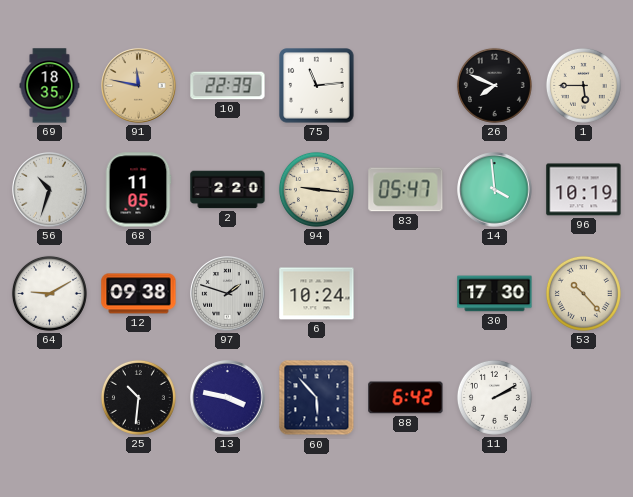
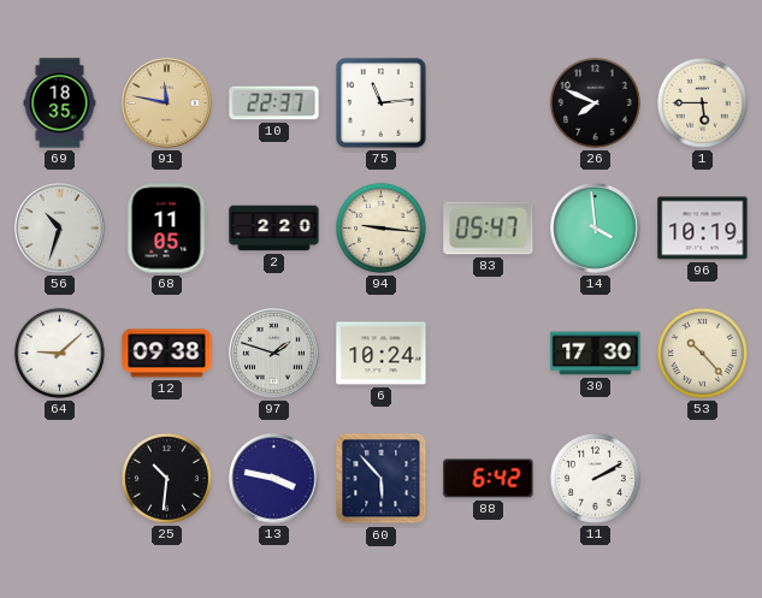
10: 22:39 -> 22:37 (274, 103)
64: 9:10 -> 9:08 (59, 353)
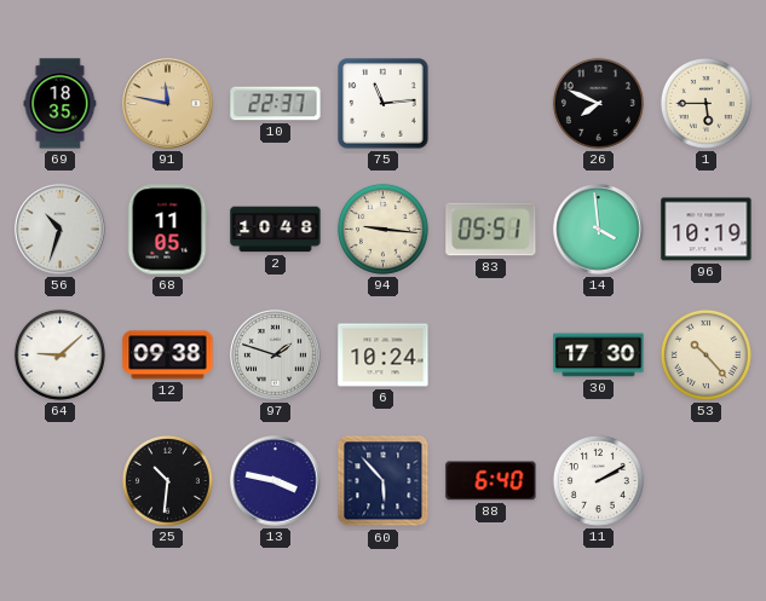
2: 2:20 -> 10:48 (276, 230)
83: 05:47 -> 05:51 (491, 230)
88: 6:42 -> 6:40 (491, 481)
